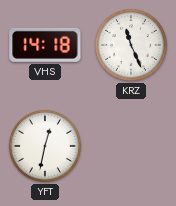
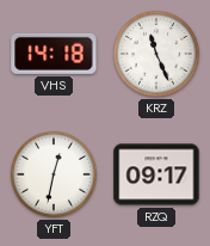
RZQ: none -> 09:17 (156, 174)
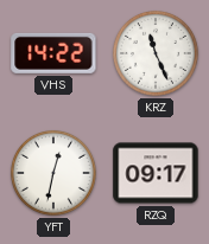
VHS: 14:18 -> 14:22 (53, 53)
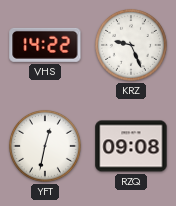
KRZ: 11:26 -> 9:26 (131, 45)
RZQ: 09:17 -> 09:08 (131, 146)
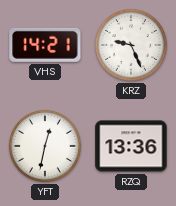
VHS: 14:22 -> 14:21 (45, 45)
RZQ: 09:08 -> 13:36 (131, 146)
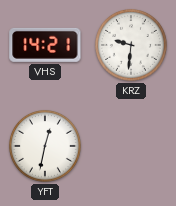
KRZ: 9:26 -> 9:31 (131, 45)
RZQ: 13:36 -> none (131, 146)
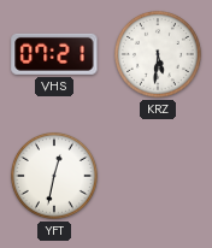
VHS: 14:21 -> 07:21 (54, 54)
KRZ: 9:31 -> 5:31 (158, 54)
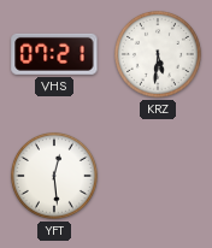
YFT: 12:32 -> 12:29 (54, 176)
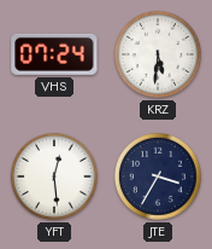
VHS: 07:21 -> 07:24 (54, 54)
JTE: none -> 3:35 (158, 176)
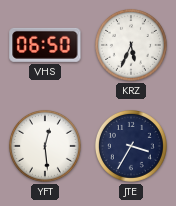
VHS: 07:24 -> 06:50 (45, 45)
KRZ: 5:31 -> 5:34 (131, 45)
